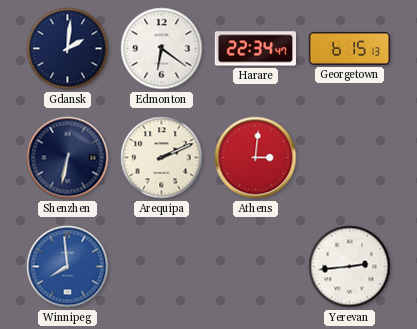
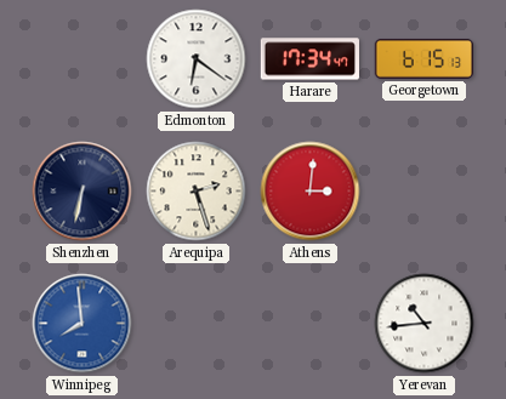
Gdansk: 2:01 -> none (68, 49)
Harare: 22:34 -> 17:34 (309, 59)
Arequipa: 2:11 -> 2:27 (197, 192)
Yerevan: 2:44 -> 10:44 (425, 324)
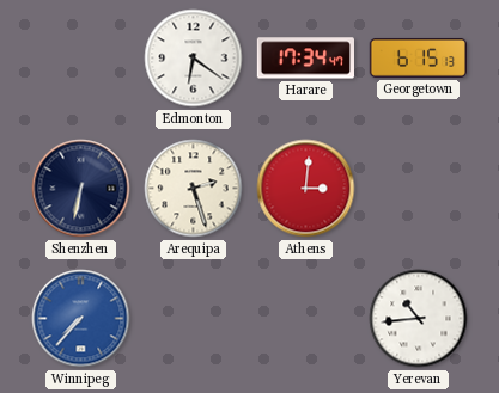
Winnipeg: 7:59 -> 7:37 (81, 319)
